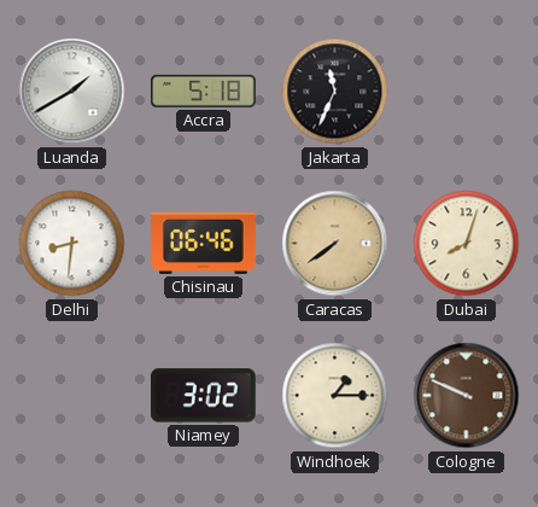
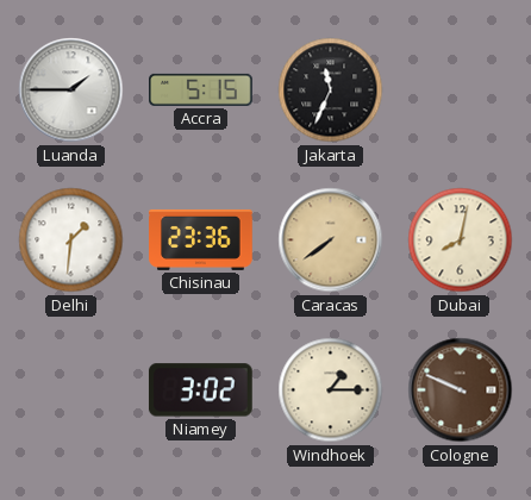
Luanda: 1:40 -> 1:45 (71, 90)
Accra: 5:18 -> 5:15 (201, 89)
Delhi: 8:31 -> 1:31 (71, 240)
Chisinau: 06:46 -> 23:36 (201, 239)
Dubai: 8:03 -> 8:02 (461, 240)
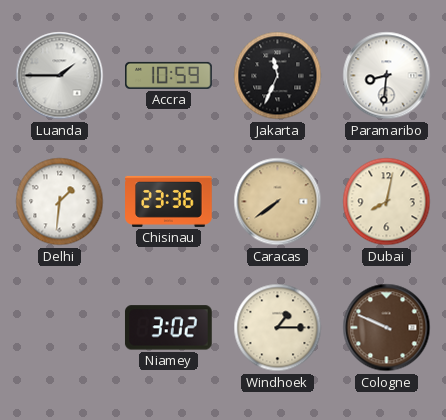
Accra: 5:15 -> 10:59 (169, 75)
Paramaribo: none -> 8:31 (387, 76)
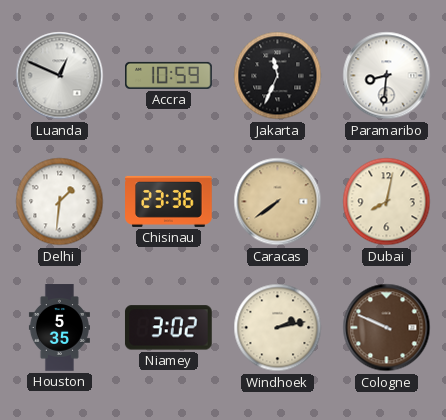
Luanda: 1:45 -> 12:49 (60, 76)
Houston: none -> 5:35 (59, 328)
Windhoek: 1:15 -> 2:13 (278, 328)
